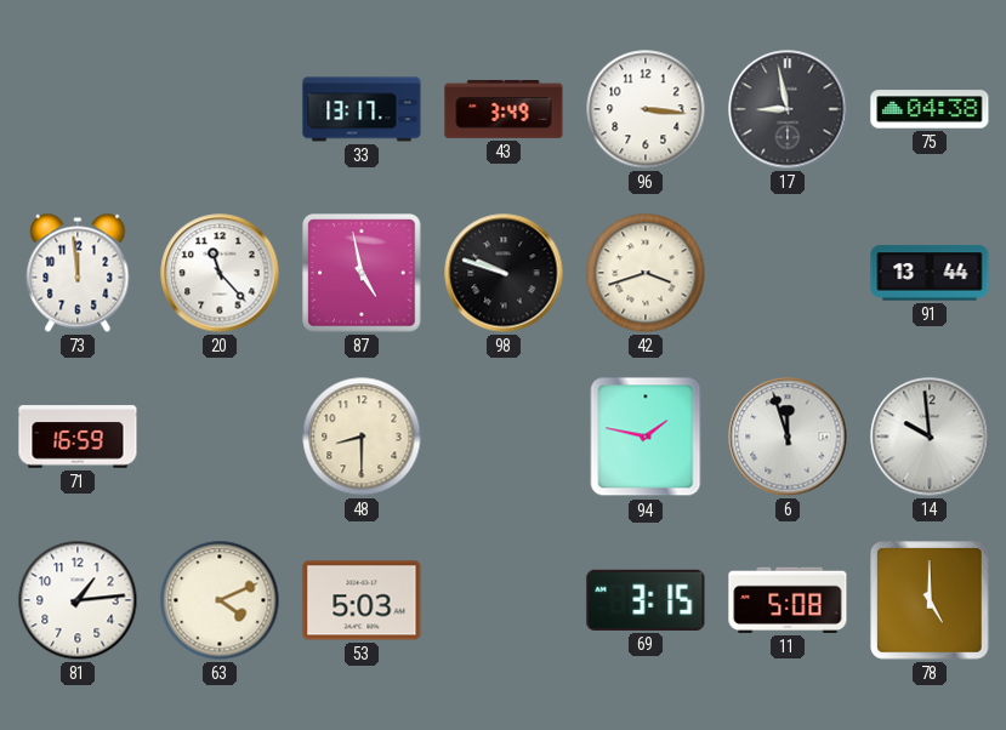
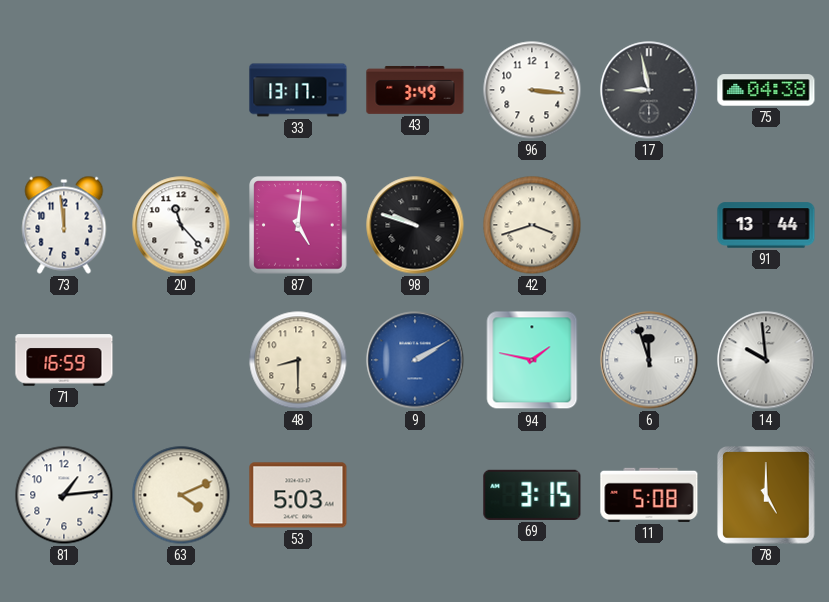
87: 4:58 -> 5:01 (298, 225)
9: none -> 2:10 (415, 360)
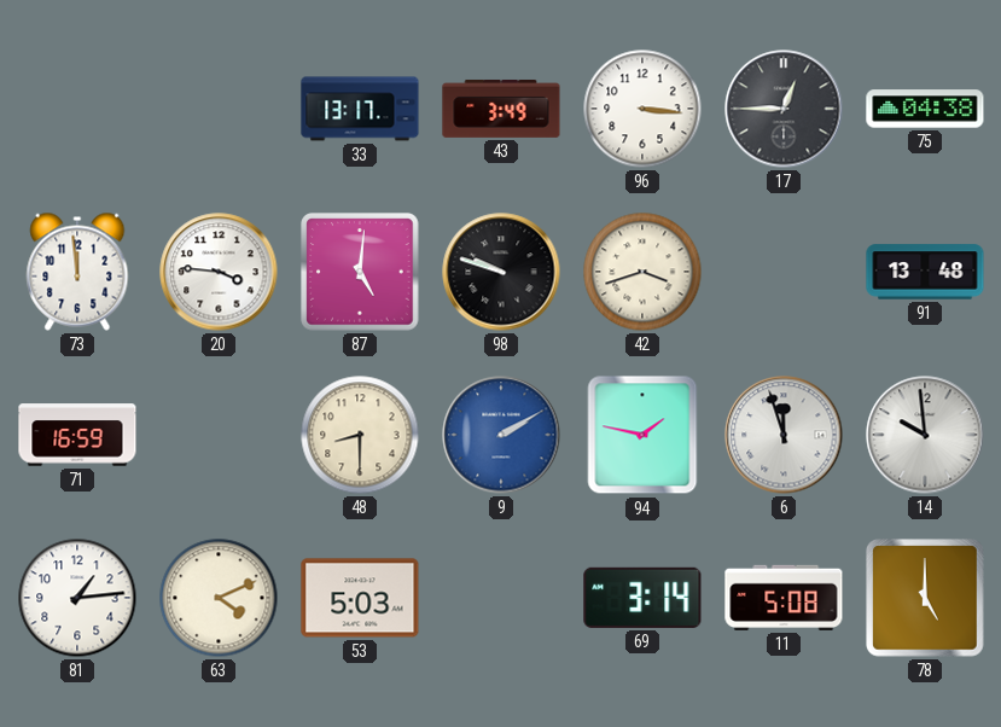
17: 8:58 -> 12:45 (784, 109)
20: 11:23 -> 3:46 (219, 272)
91: 13:44 -> 13:48 (925, 272)
69: 3:15 -> 3:14 (642, 598)
